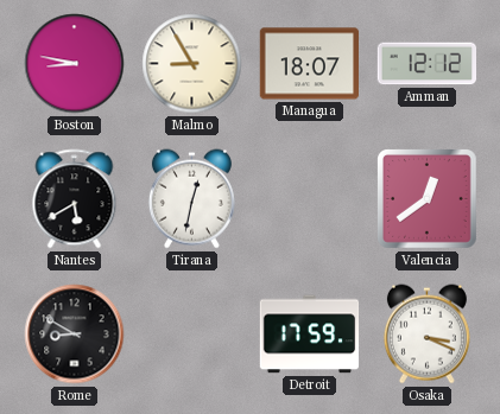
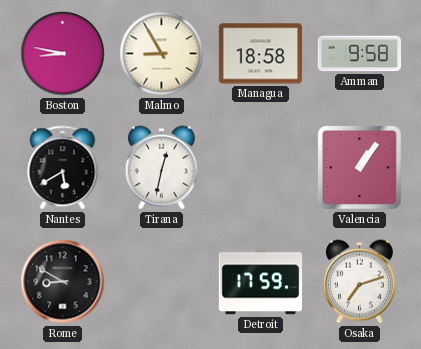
Managua: 18:07 -> 18:58 (260, 54)
Amman: 12:12 -> 9:58 (359, 54)
Valencia: 12:39 -> 1:06 (360, 168)
Osaka: 3:19 -> 7:12 (359, 282)
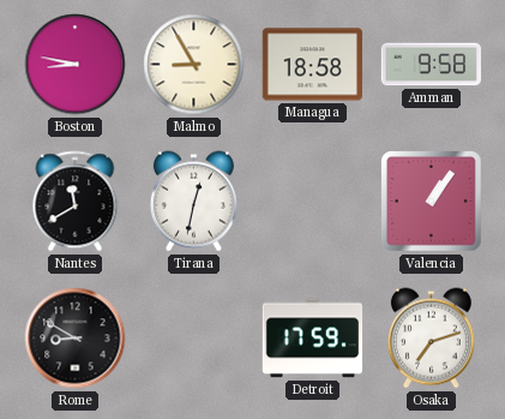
Nantes: 5:40 -> 11:40 (76, 202)
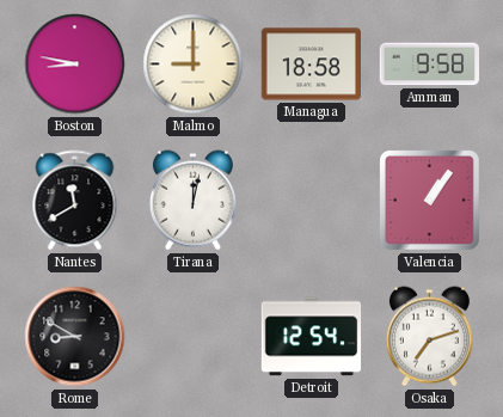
Malmo: 8:55 -> 9:00 (194, 65)
Tirana: 12:32 -> 12:02 (192, 201)
Detroit: 17:59 -> 12:54 (312, 337)
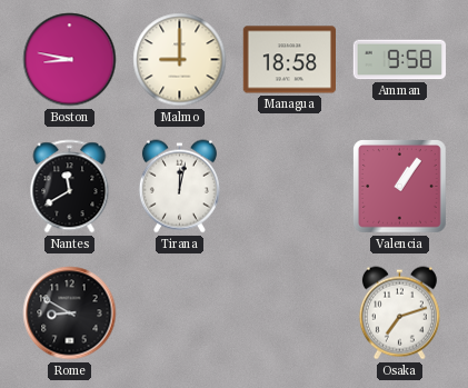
Detroit: 12:54 -> none (312, 337)
